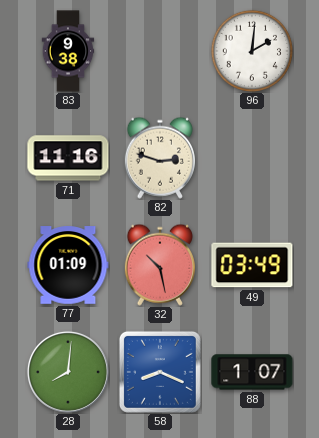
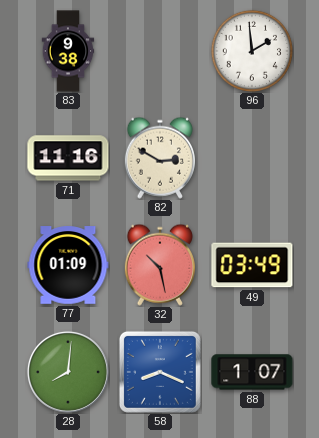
96: 2:01 -> 1:59 (251, 50)
82: 2:48 -> 2:50 (160, 158)
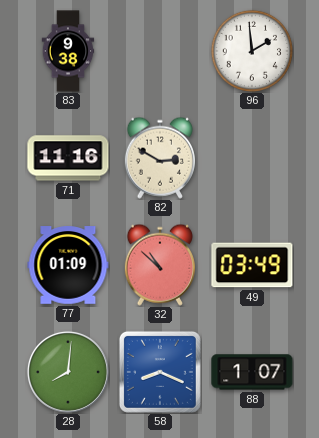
32: 10:28 -> 10:52 (160, 265)
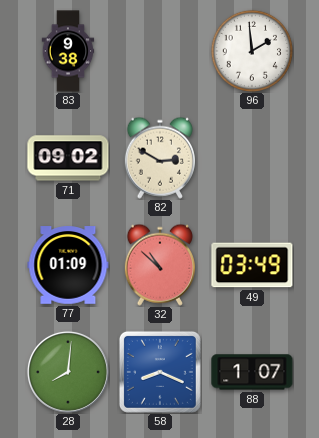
71: 11:16 -> 09:02 (68, 158)
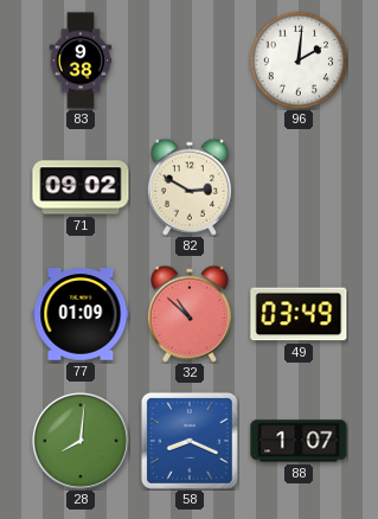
96: 1:59 -> 2:01 (297, 59)
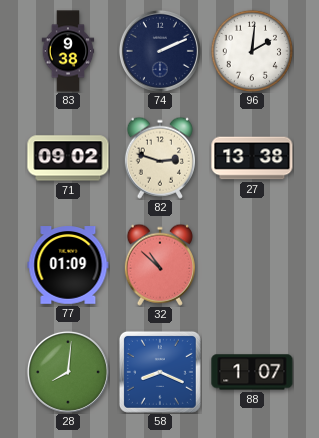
74: none -> 2:11 (160, 51)
82: 2:50 -> 2:48 (160, 158)
27: none -> 13:38 (252, 158)
49: 03:49 -> none (299, 314)
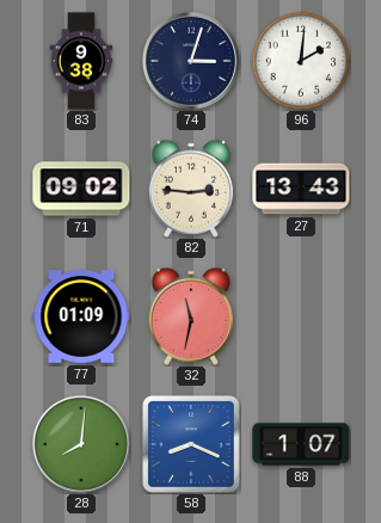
74: 2:11 -> 3:03 (191, 61)
82: 2:48 -> 2:46 (191, 189)
27: 13:38 -> 13:43 (301, 189)
32: 10:52 -> 11:32 (191, 316)
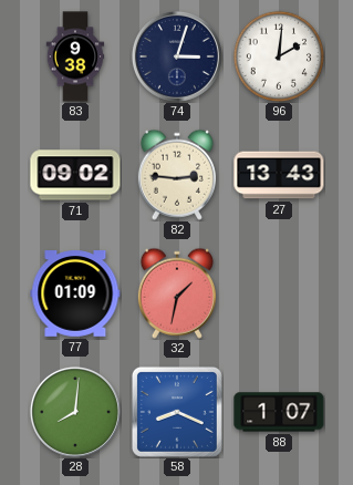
32: 11:32 -> 1:32 (177, 293)
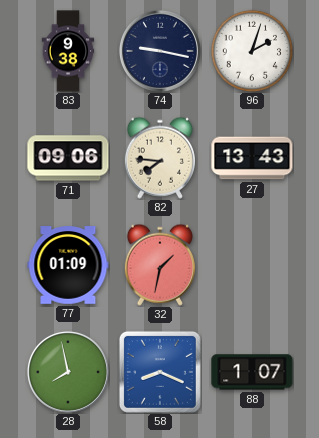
74: 3:03 -> 9:17 (160, 51)
96: 2:01 -> 2:03 (251, 50)
71: 09:02 -> 09:06 (68, 158)
82: 2:46 -> 7:46 (160, 158)
28: 8:01 -> 7:58 (68, 372)
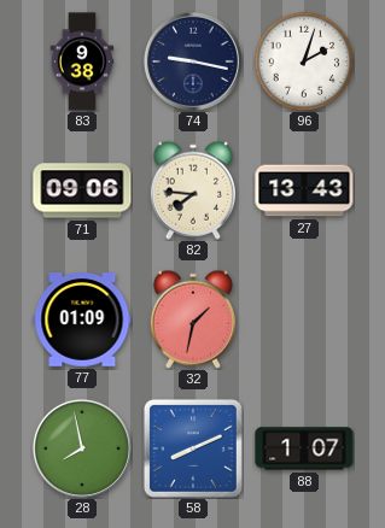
58: 8:19 -> 8:11 (193, 448)
